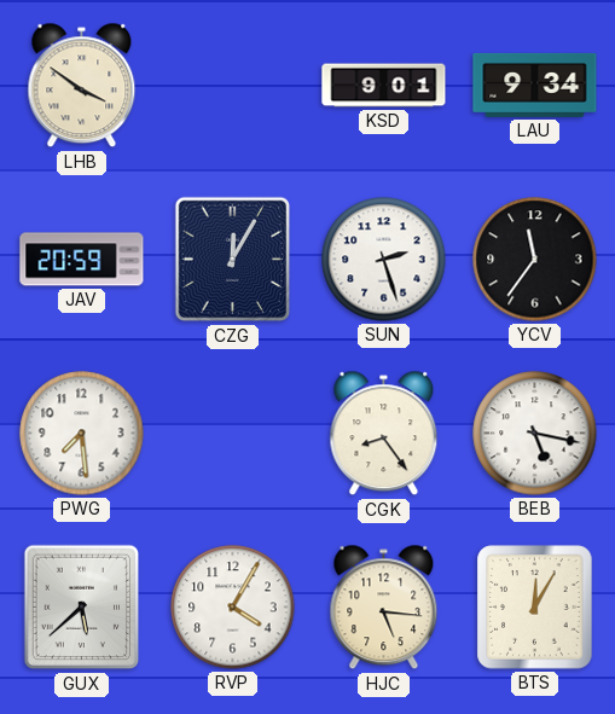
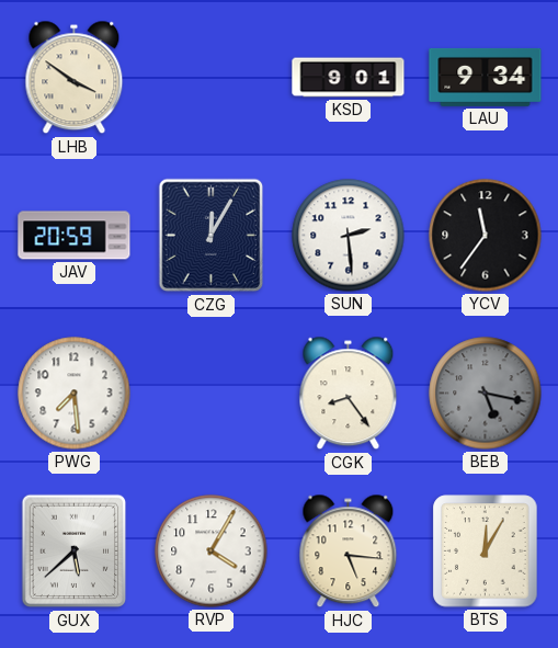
SUN: 2:27 -> 2:29 (349, 236)
BEB dial: white -> grey (486, 394)
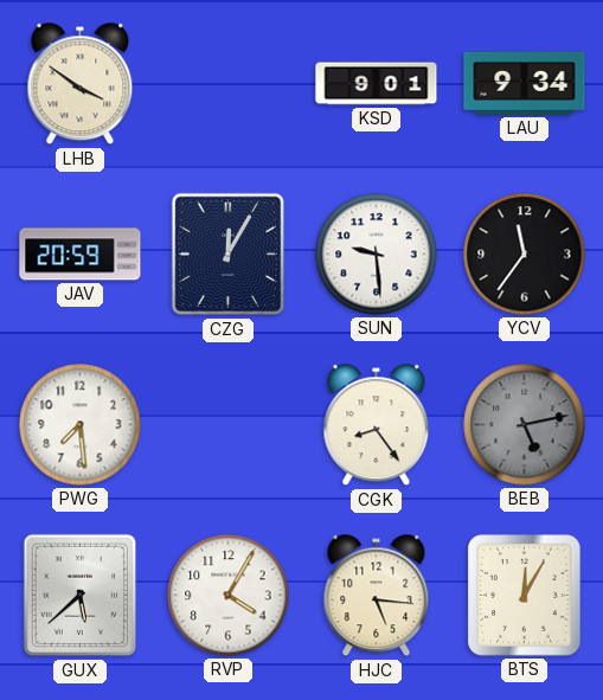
SUN: 2:29 -> 9:29 (377, 255)
BEB: 5:17 -> 5:13 (525, 425)
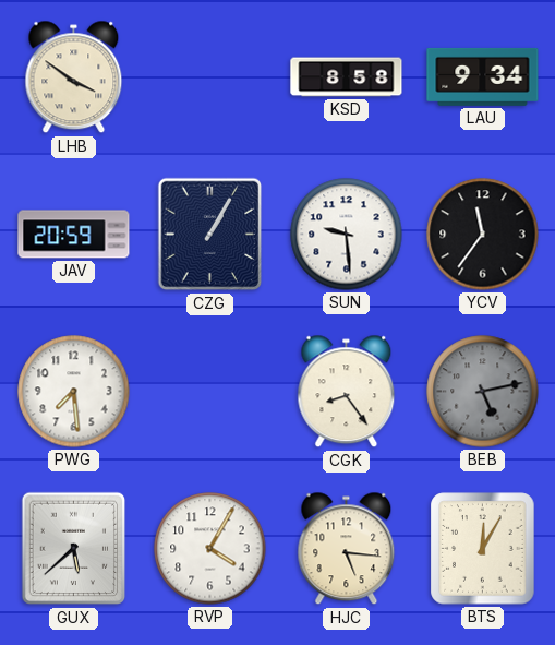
KSD: 9:01 -> 8:58 (347, 77)
CZG: 12:05 -> 1:05 (210, 235)
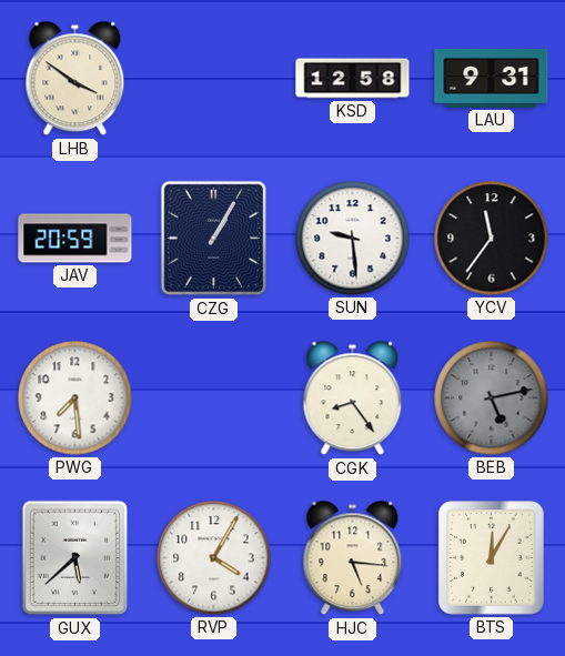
KSD: 8:58 -> 12:58 (353, 79)
LAU: 9:34 -> 9:31 (492, 78)
